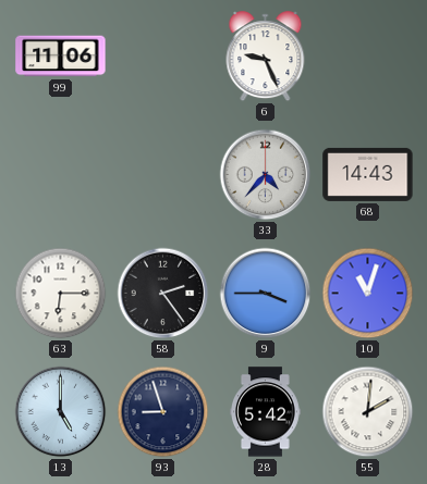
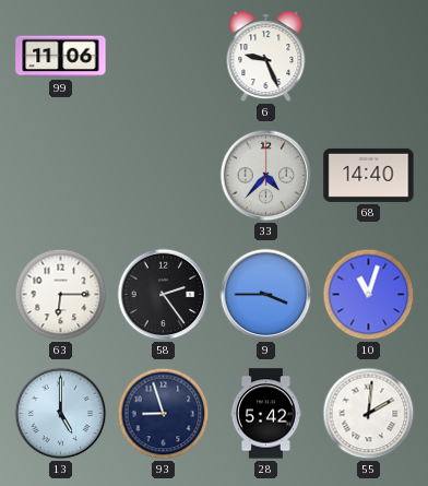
68: 14:43 -> 14:40 (369, 175)
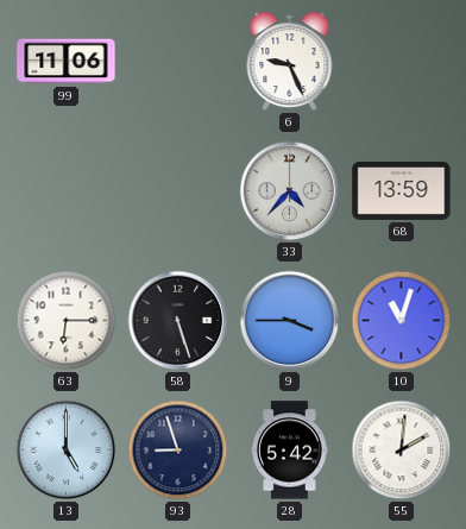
68: 14:40 -> 13:59 (402, 190)
58: 2:24 -> 5:27 (178, 321)
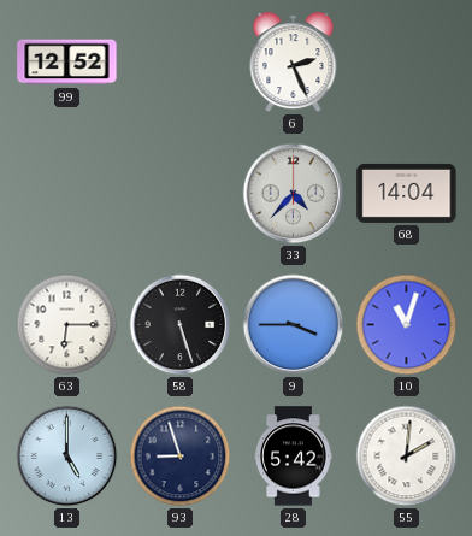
99: 11:06 -> 12:52 (67, 63)
6: 9:26 -> 2:26 (294, 63)
68: 13:59 -> 14:04 (407, 193)
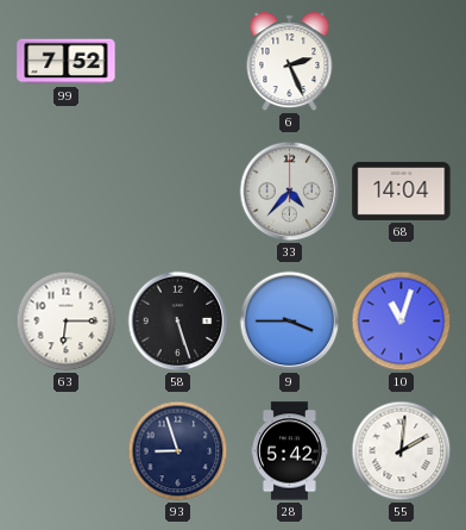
99: 12:52 -> 7:52 (67, 62)
13: 5:00 -> none (67, 457)
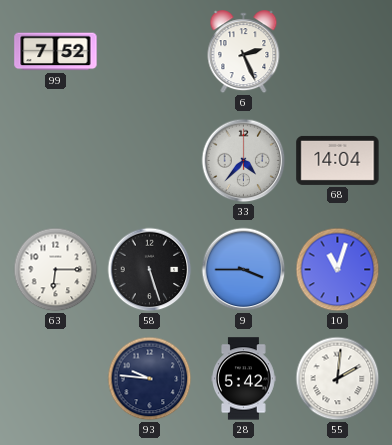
93: 8:57 -> 9:46 (150, 379)
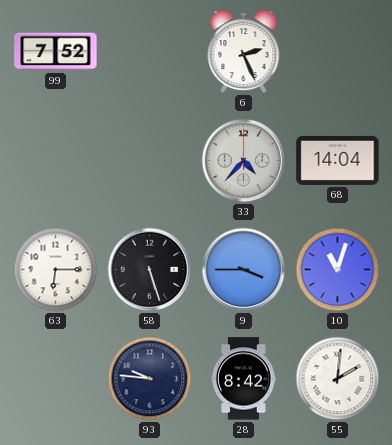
28: 5:42 -> 8:42 (244, 379)
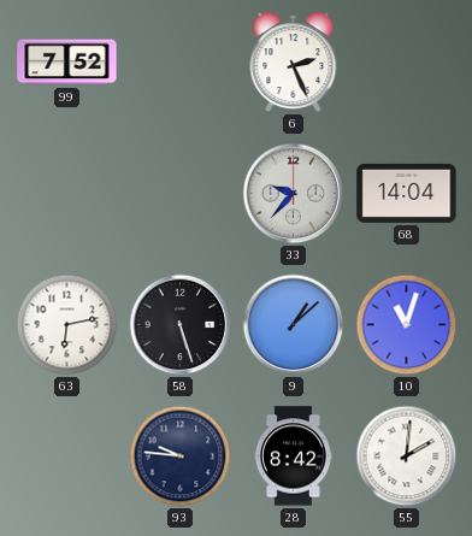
33: 4:37 -> 9:37 (294, 194)
63: 6:15 -> 6:13 (67, 325)
9: 3:45 -> 1:08 (294, 325)
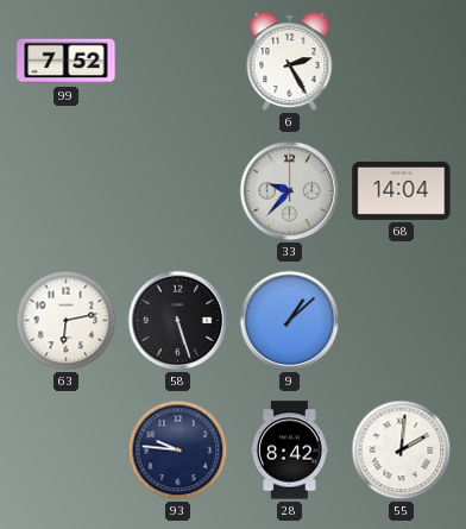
6: 2:26 -> 2:25 (290, 62)
10: 11:03 -> none (407, 325)
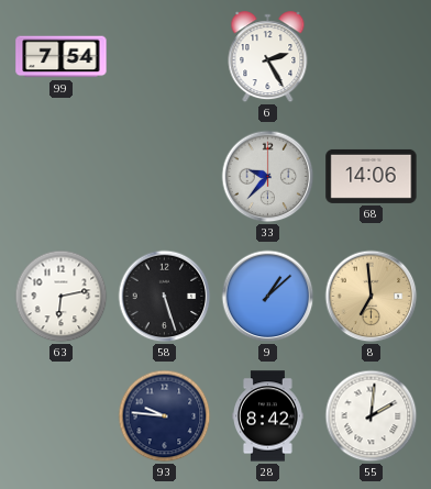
99: 7:52 -> 7:54 (62, 57)
68: 14:04 -> 14:06 (372, 176)
8: none -> 6:59 (372, 297)
